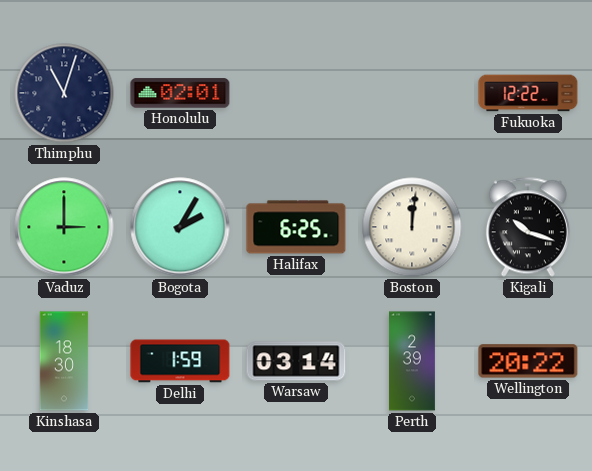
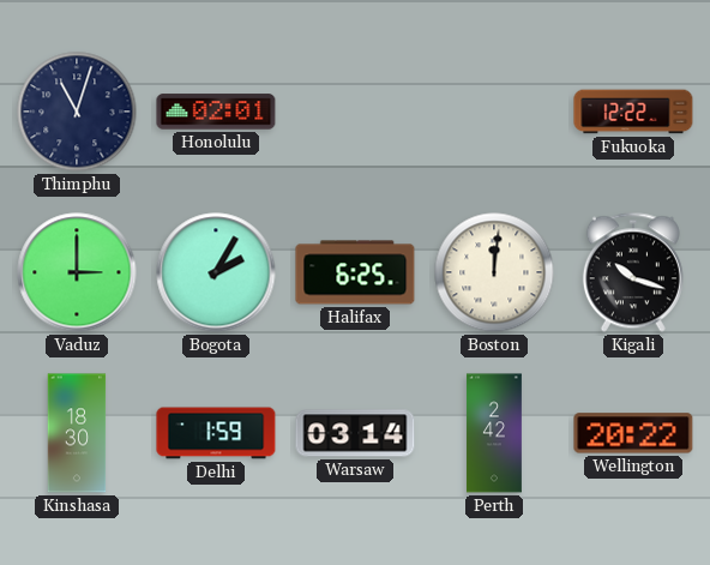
Perth: 2:39 -> 2:42 (494, 433)
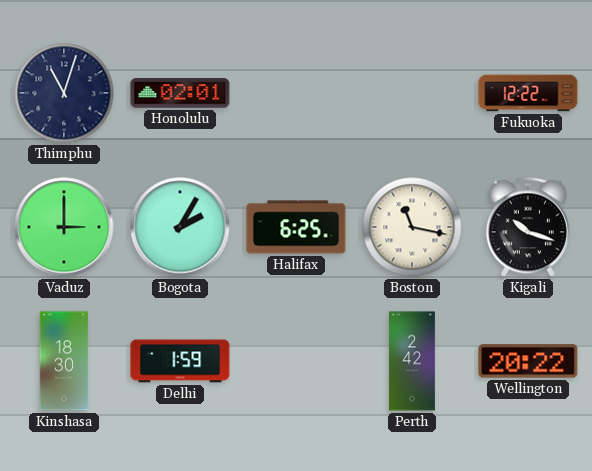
Boston: 12:01 -> 11:17 (412, 227)
Warsaw: 03:14 -> none (355, 433)
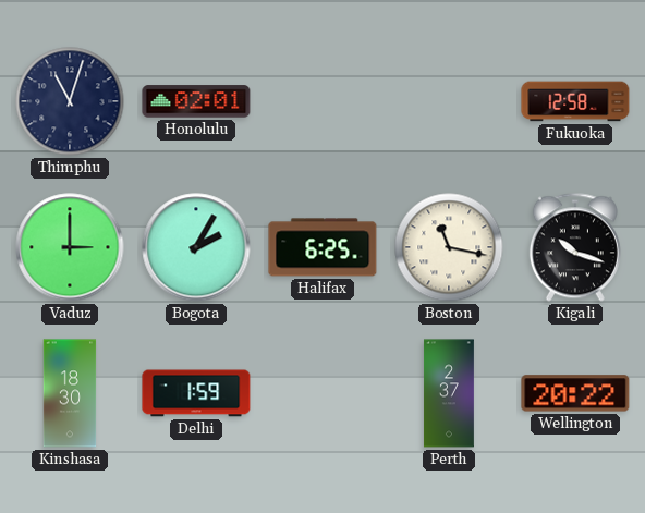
Fukuoka: 12:22 -> 12:58 (575, 101)
Perth: 2:42 -> 2:37 (449, 393)
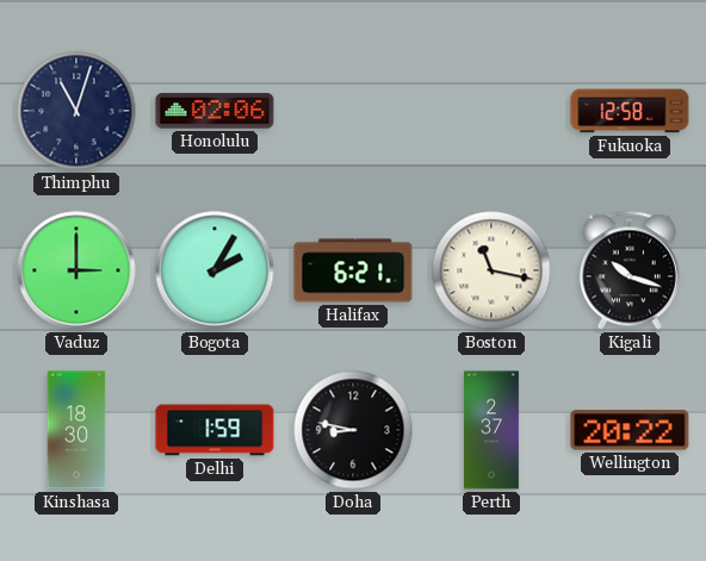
Honolulu: 02:01 -> 02:06 (215, 111)
Halifax: 6:25 -> 6:21 (353, 270)
Doha: none -> 8:47 (353, 430)
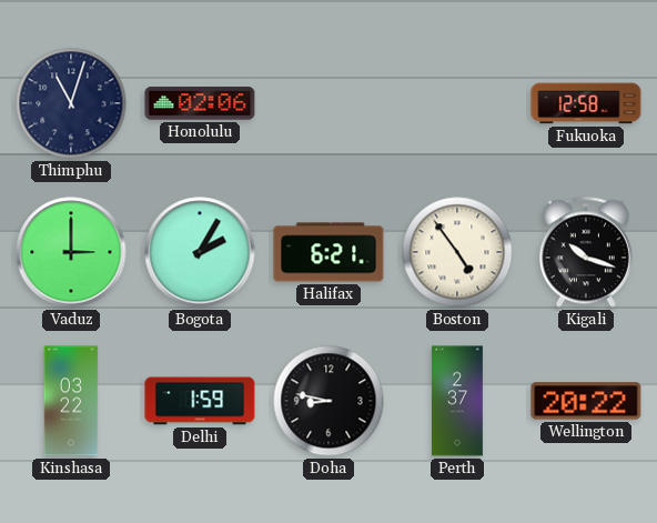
Boston: 11:17 -> 4:54 (457, 252)
Kinshasa: 18:30 -> 03:22 (71, 401)
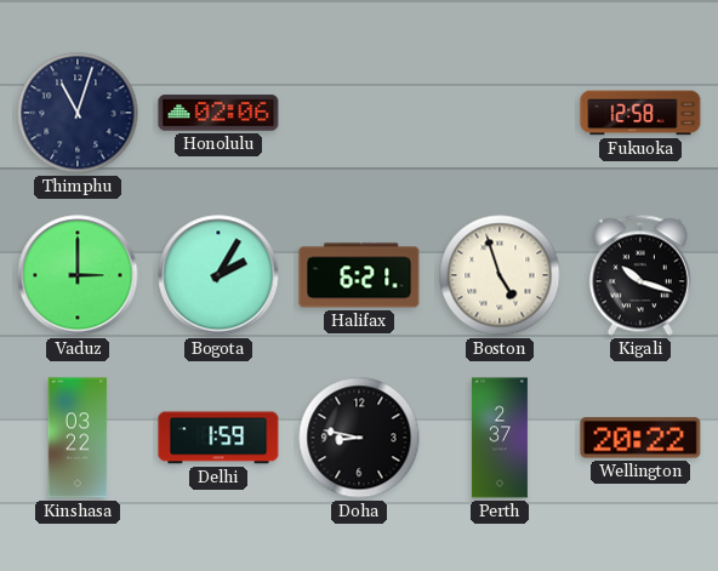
Boston: 4:54 -> 4:57 (500, 275)
